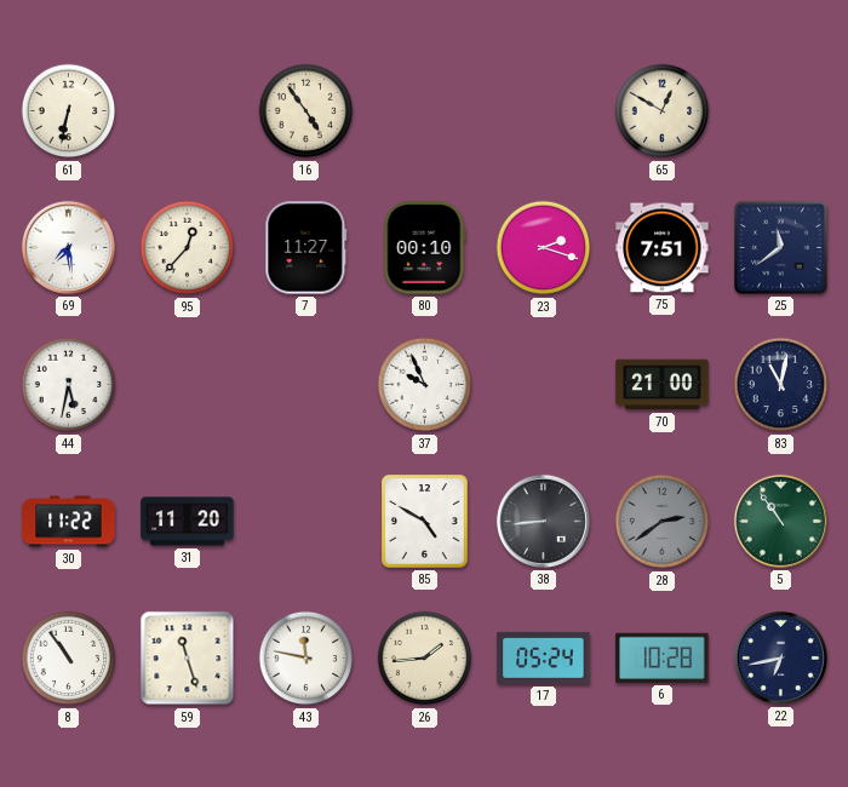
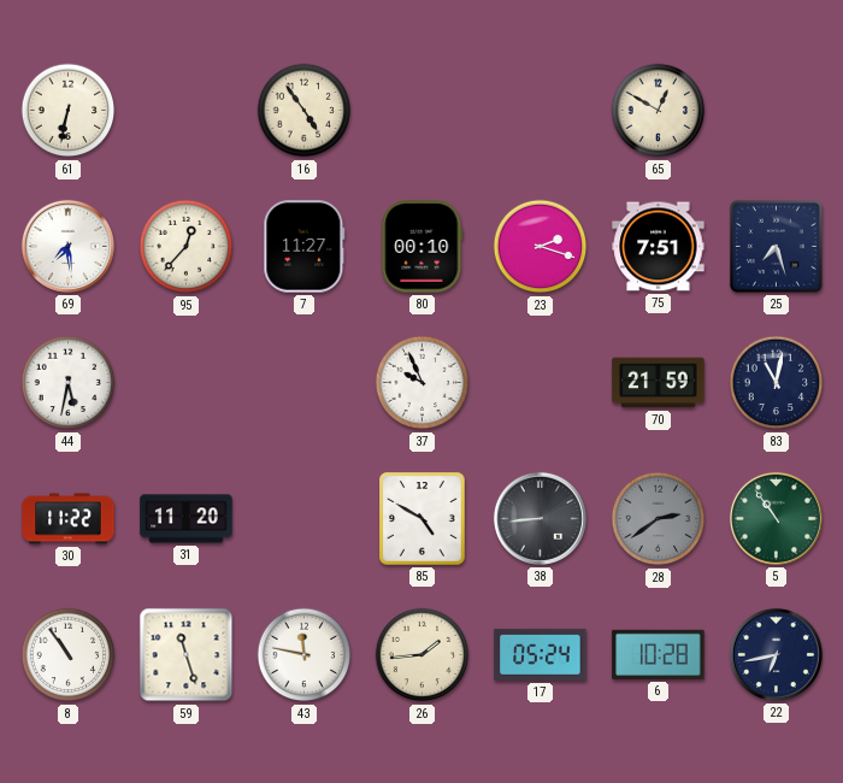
25: 11:39 -> 7:27 (776, 246)
70: 21:00 -> 21:59 (659, 383)
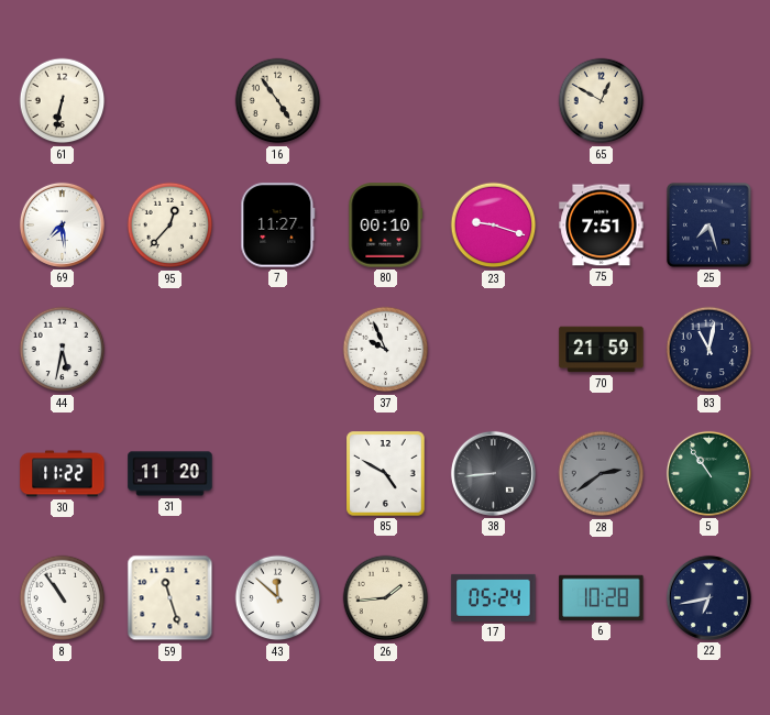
23: 2:18 -> 9:18 (494, 226)
43: 11:47 -> 11:52 (278, 598)
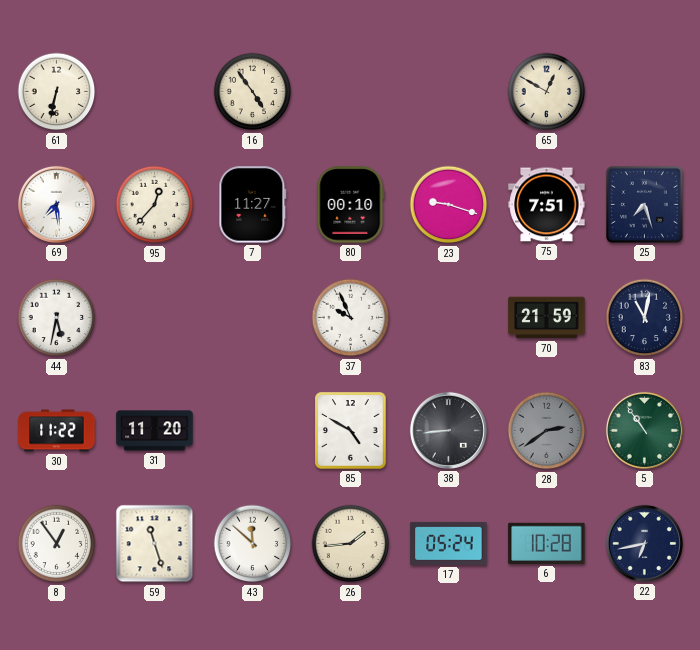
8: 10:54 -> 12:54 (57, 544)
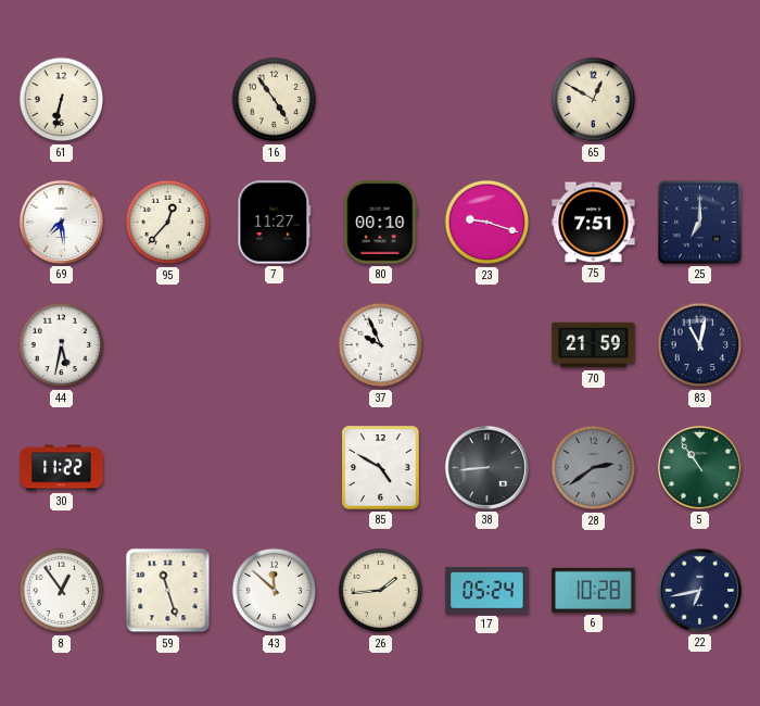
25: 7:27 -> 7:00 (699, 222)
31: 11:20 -> none (155, 431)
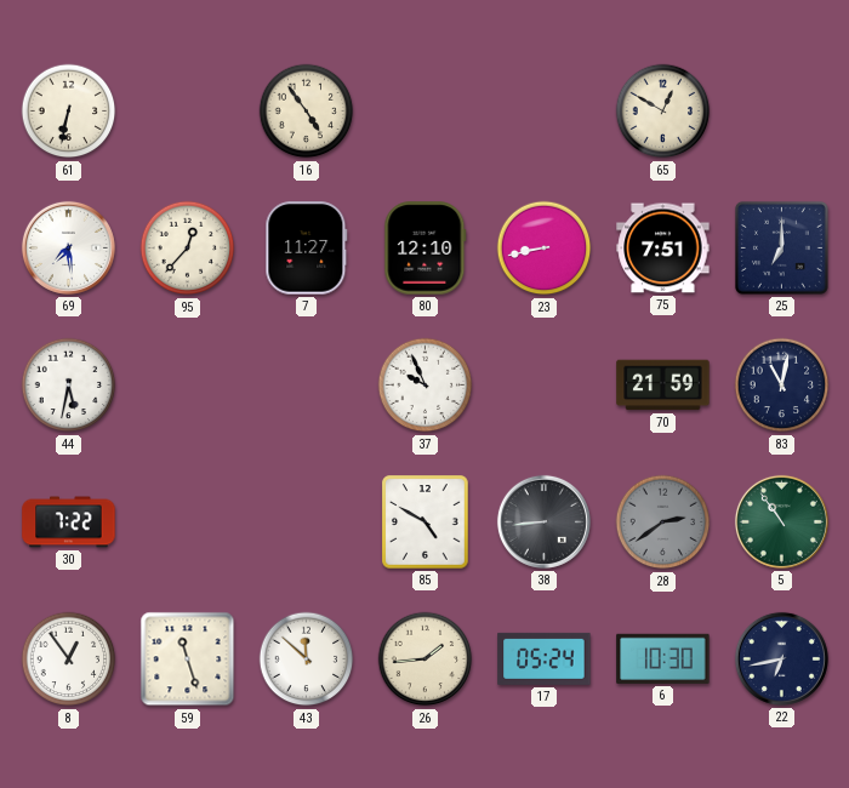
80: 00:10 -> 12:10 (426, 249)
23: 9:18 -> 8:43 (545, 249)
30: 11:22 -> 7:22 (69, 523)
6: 10:28 -> 10:30 (663, 658)
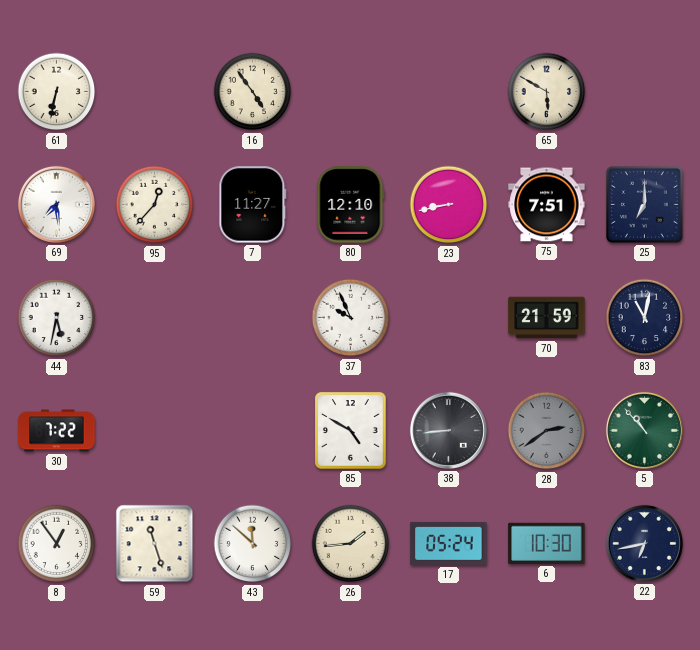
65: 12:50 -> 5:50 (547, 92)
5: 10:54 -> 10:53 (644, 430)
